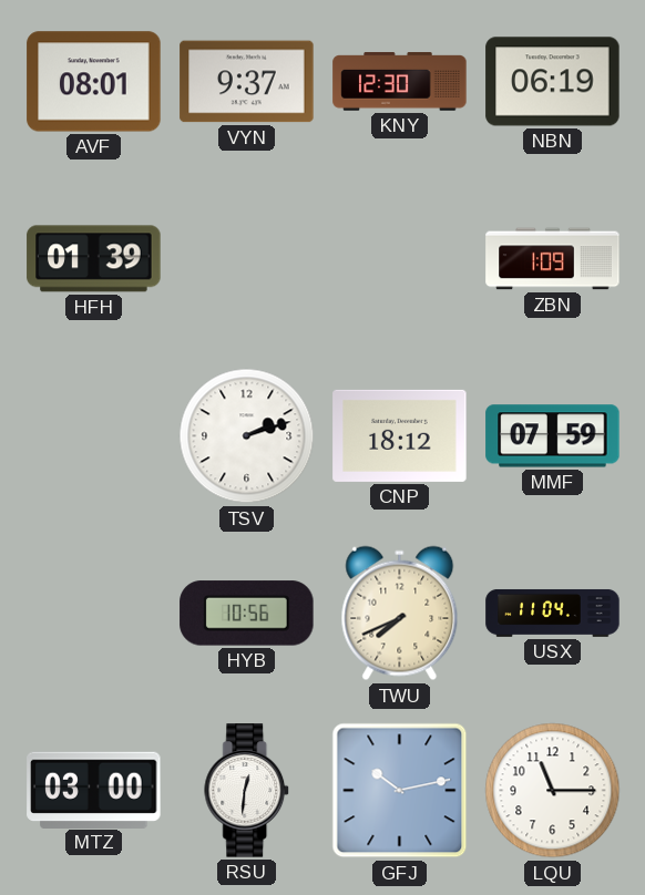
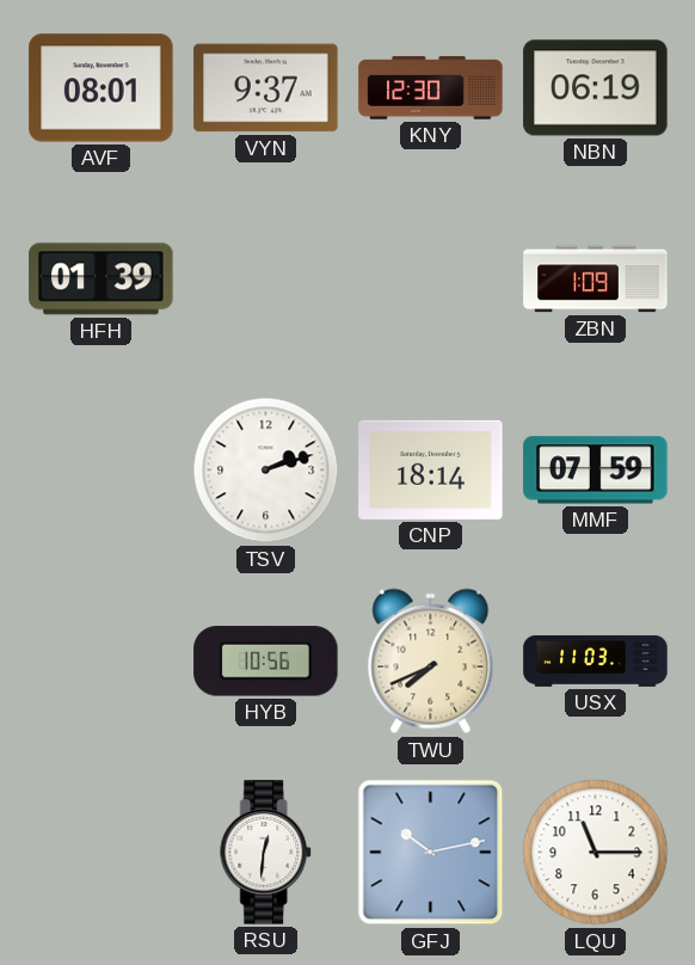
CNP: 18:12 -> 18:14 (431, 469)
USX: 11:04 -> 11:03 (596, 660)
MTZ: 03:00 -> none (94, 790)
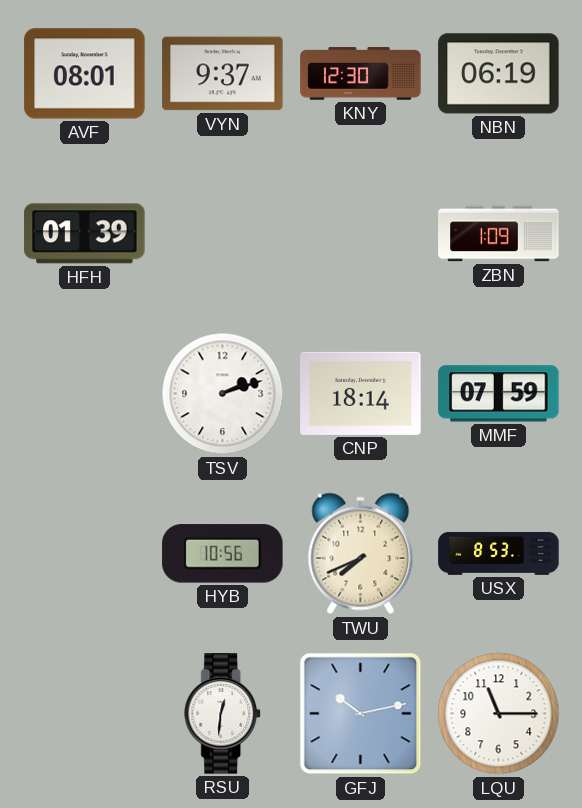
USX: 11:03 -> 8:53 (499, 553)
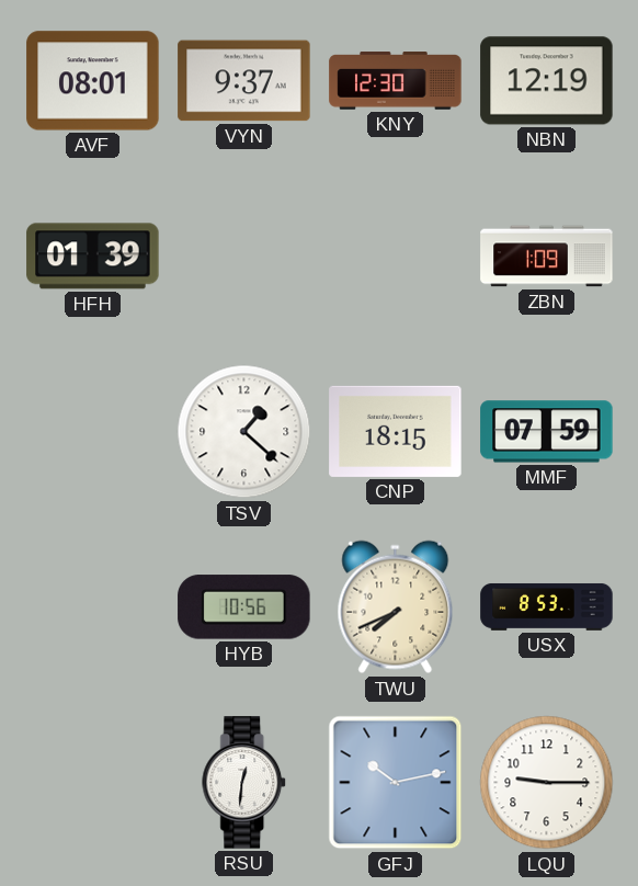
NBN: 06:19 -> 12:19 (547, 81)
TSV: 2:12 -> 1:22 (244, 432)
CNP: 18:14 -> 18:15 (396, 431)
LQU: 11:15 -> 9:15 (547, 783)
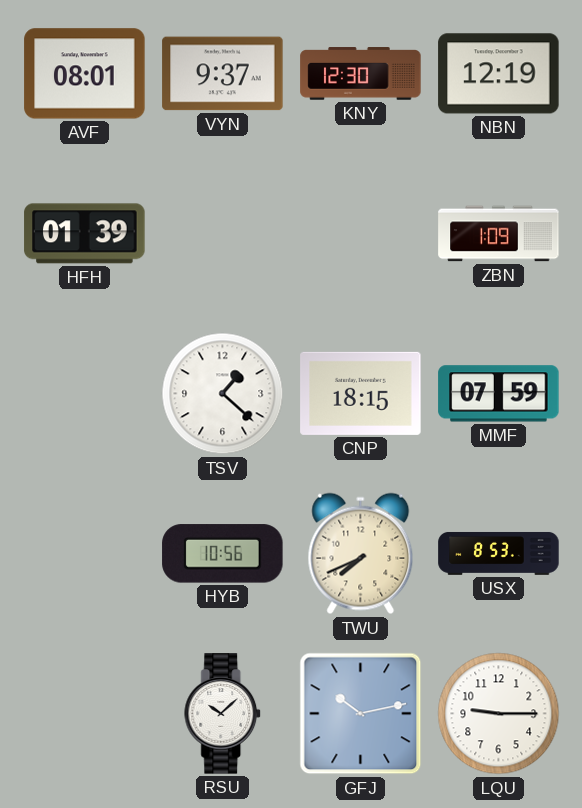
RSU: 12:31 -> 10:08 (223, 714)
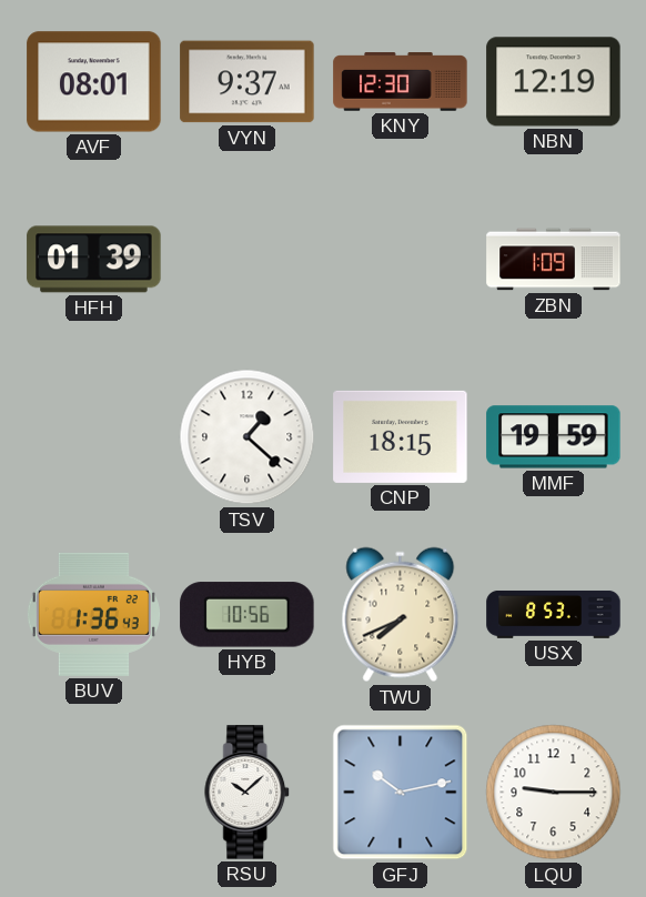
MMF: 07:59 -> 19:59 (554, 437)
BUV: none -> 1:36 (93, 614)
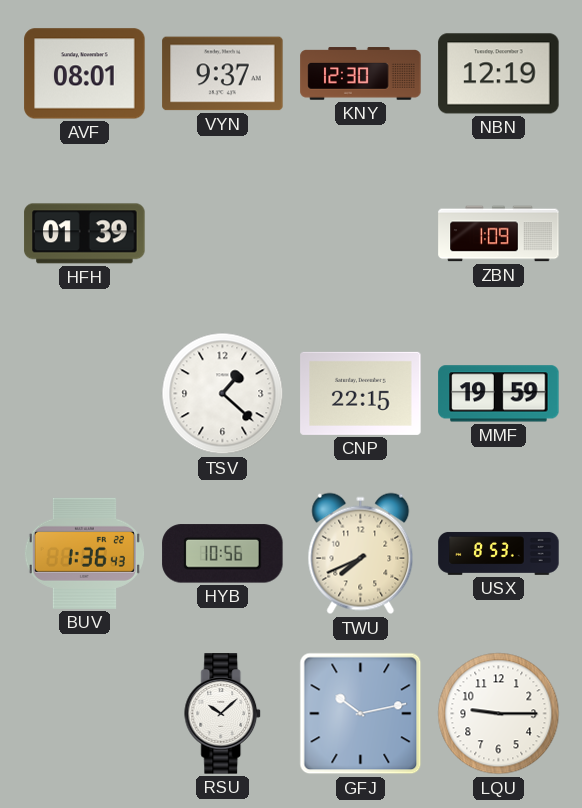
CNP: 18:15 -> 22:15 (361, 393)
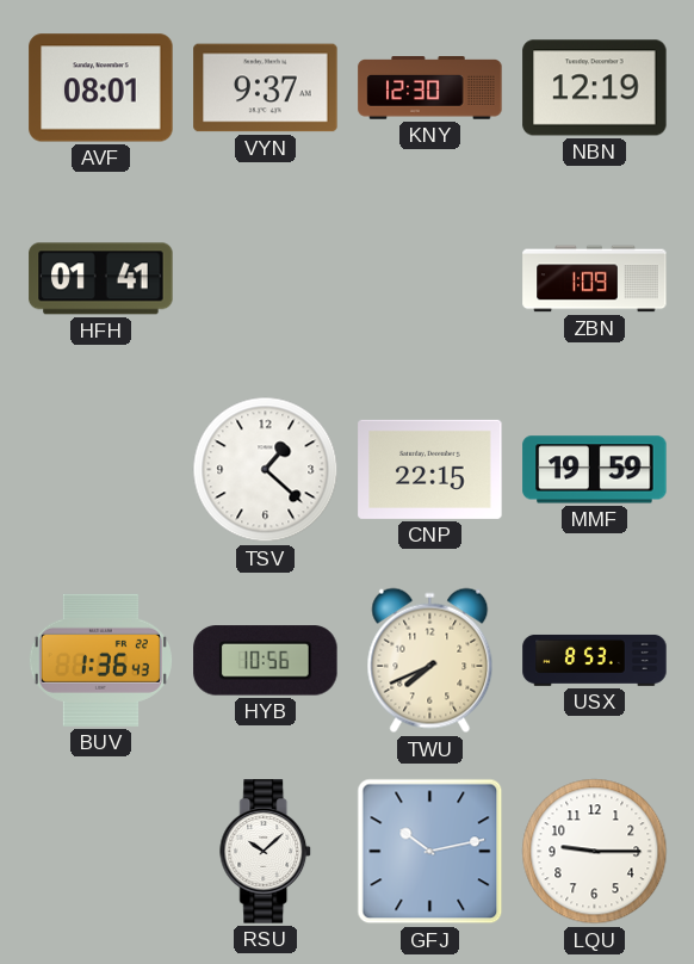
HFH: 01:39 -> 01:41 (101, 279)
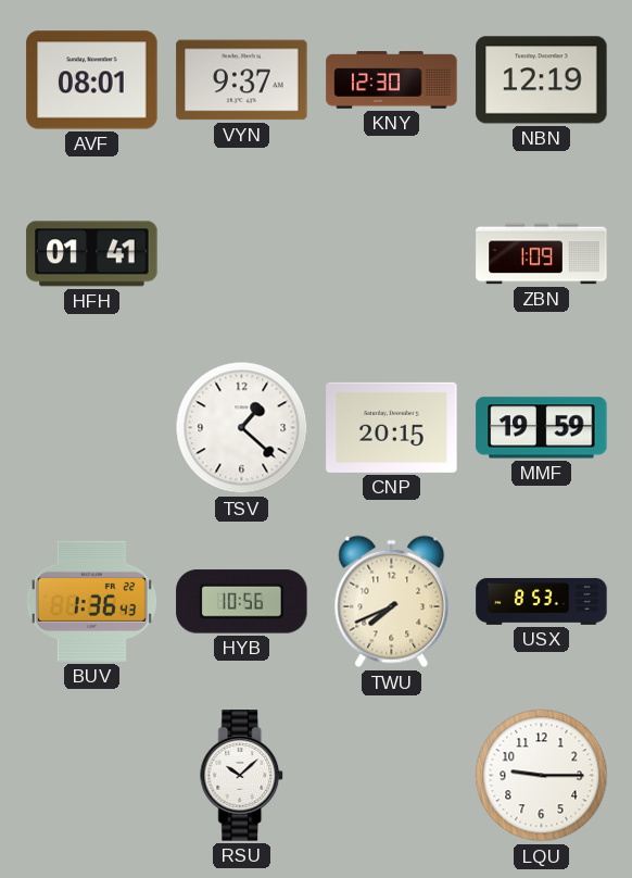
CNP: 22:15 -> 20:15 (392, 427)
GFJ: 10:13 -> none (430, 852)
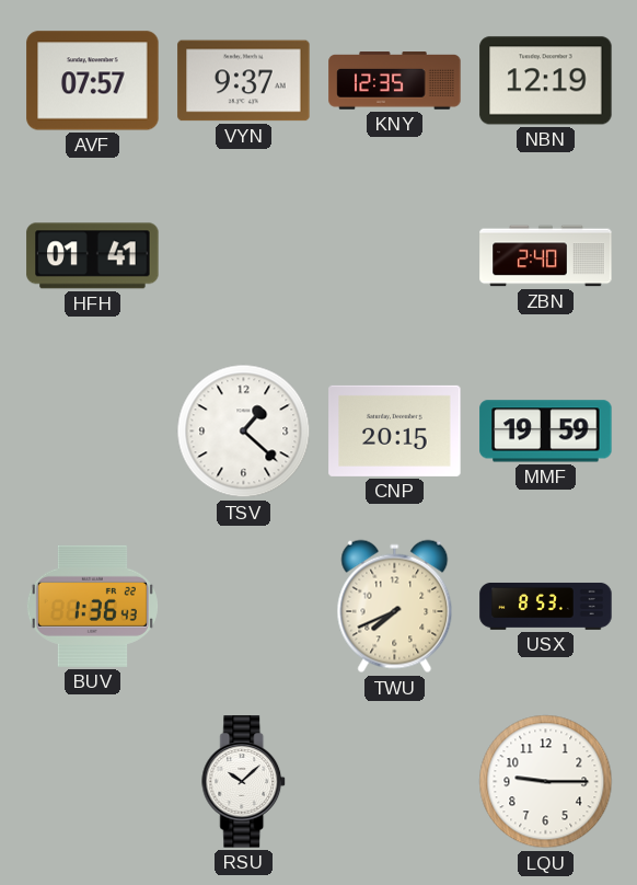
AVF: 08:01 -> 07:57 (93, 81)
KNY: 12:30 -> 12:35 (395, 81)
ZBN: 1:09 -> 2:40 (546, 256)
HYB: 10:56 -> none (242, 602)
